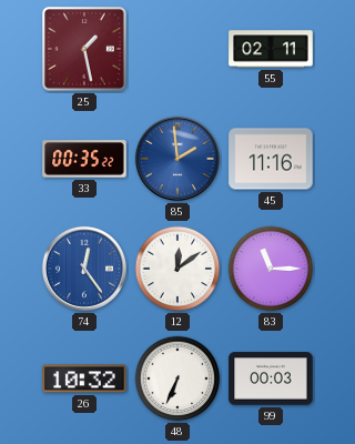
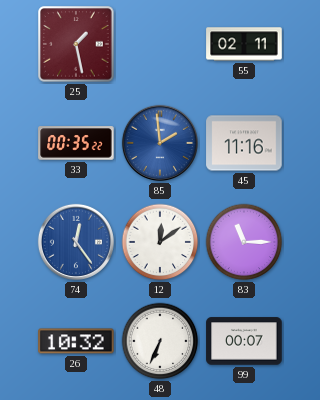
99: 00:03 -> 00:07 (244, 341)
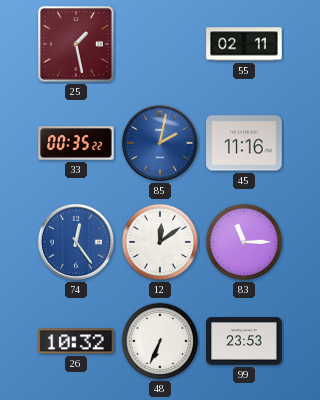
85: 1:59 -> 2:02 (160, 143)
99: 00:07 -> 23:53 (244, 341)
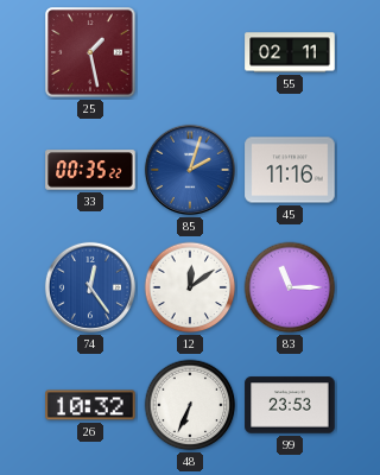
85: 2:02 -> 2:03 (190, 170)
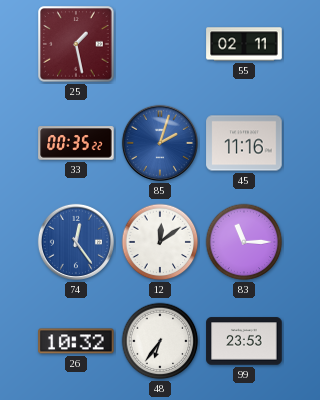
48: 6:34 -> 6:36 (160, 341)
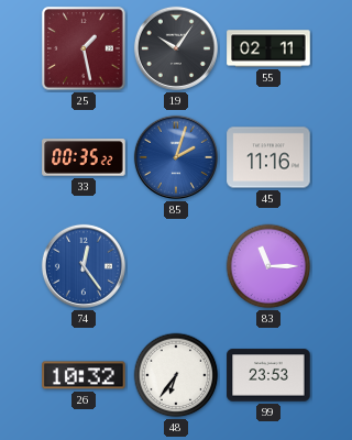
19: none -> 10:06 (176, 48)
12: 12:09 -> none (160, 242)
